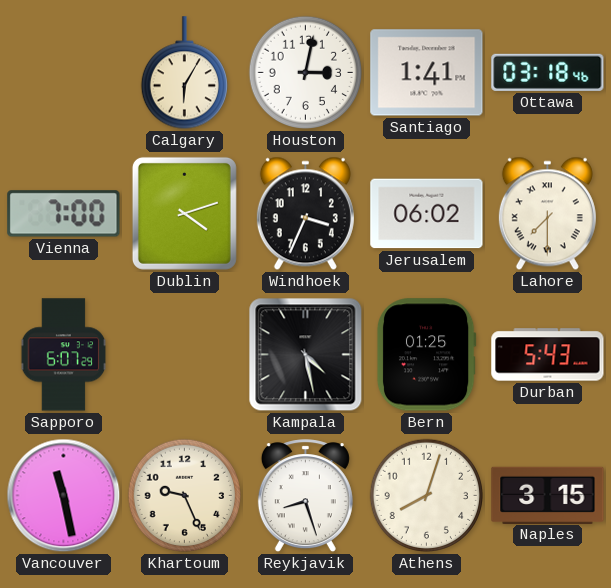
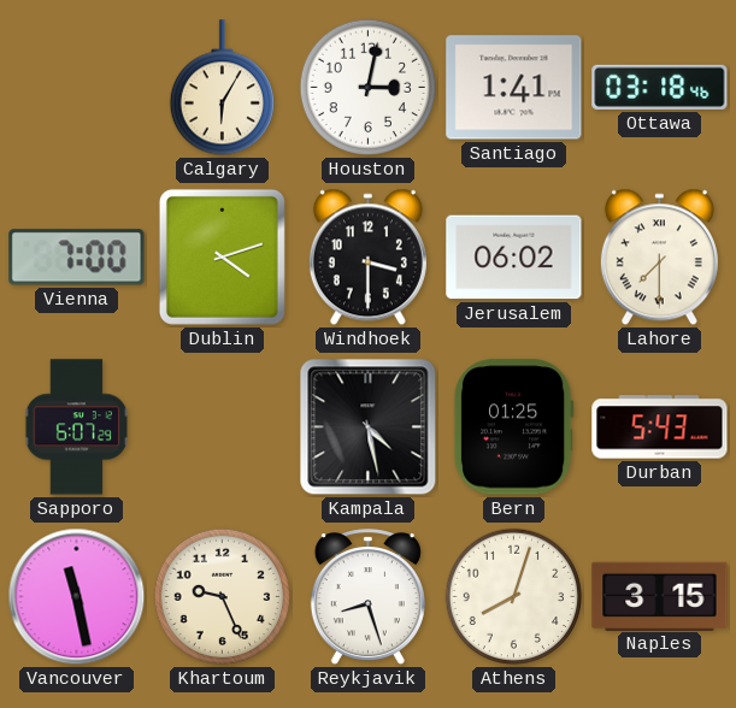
Windhoek: 3:34 -> 3:30 (367, 258)
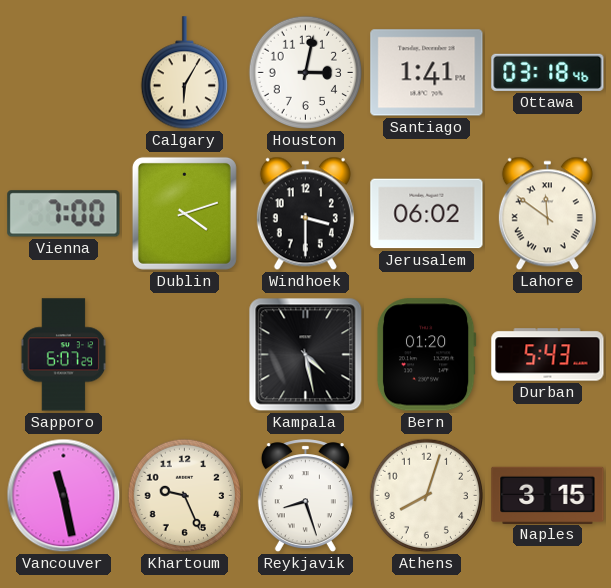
Lahore: 7:30 -> 11:51 (547, 214)
Bern: 01:25 -> 01:20 (426, 355)
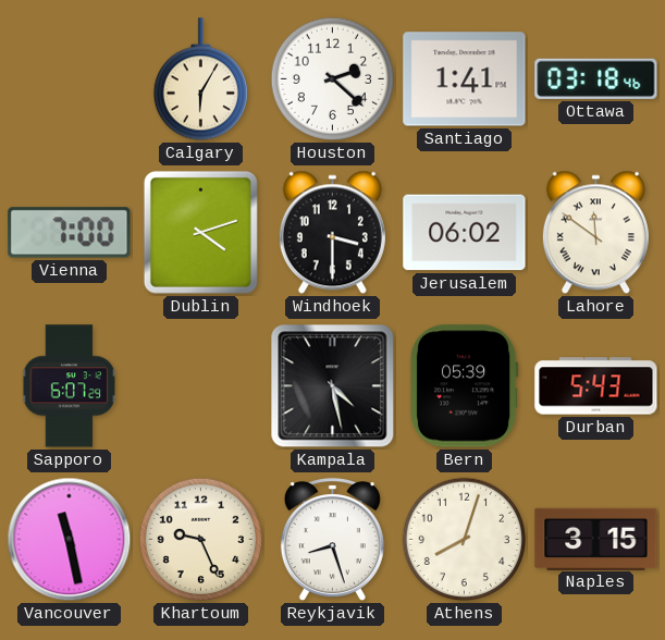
Houston: 3:02 -> 2:22 (333, 79)
Bern: 01:20 -> 05:39 (464, 386)
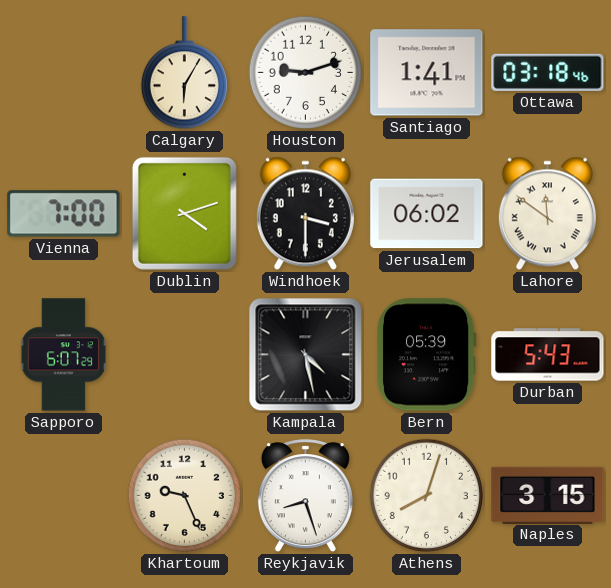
Houston: 2:22 -> 9:12 (306, 73)
Vancouver: 11:28 -> none (70, 540)
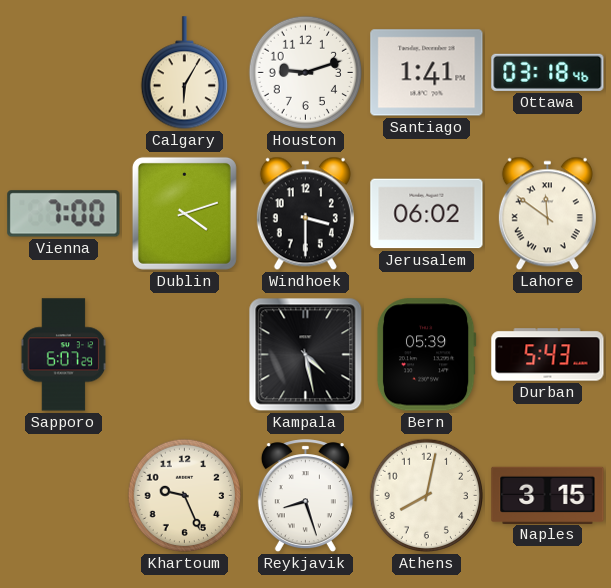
Athens: 8:03 -> 8:02 (427, 496)
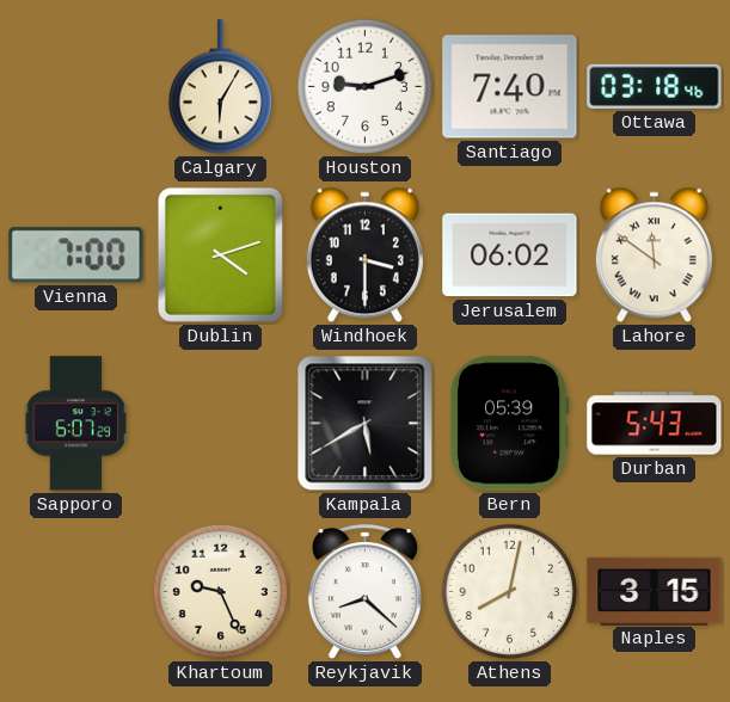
Santiago: 1:41 -> 7:40 (510, 87)
Kampala: 4:28 -> 5:40 (366, 424)
Reykjavik: 8:27 -> 8:22 (364, 592)
